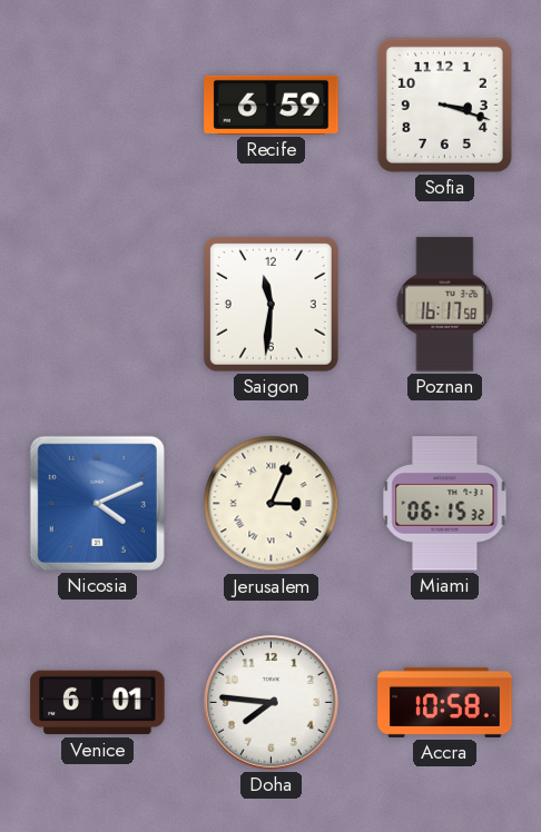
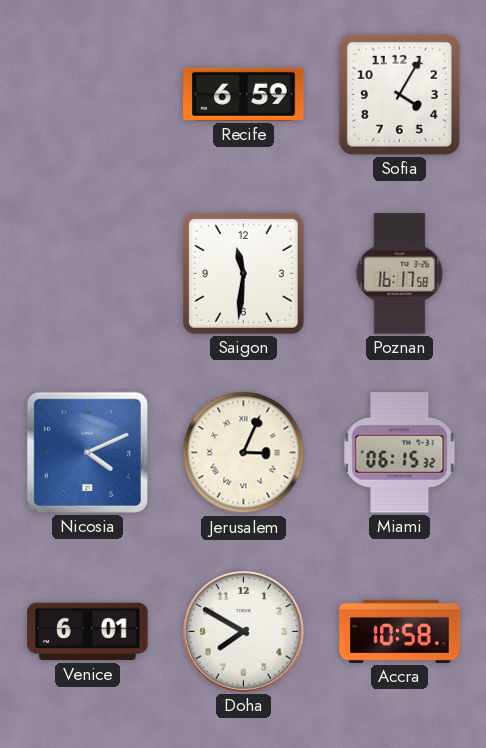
Sofia: 3:18 -> 4:05 (399, 94)
Doha: 7:46 -> 7:50 (244, 632)
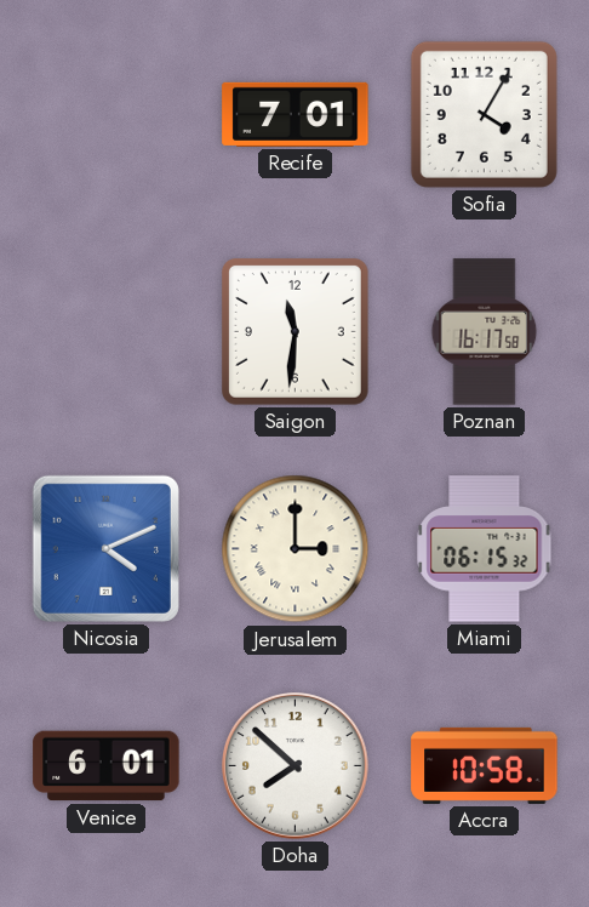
Recife: 6:59 -> 7:01 (296, 114)
Jerusalem: 3:04 -> 3:00 (296, 549)
Doha: 7:50 -> 7:52 (296, 766)
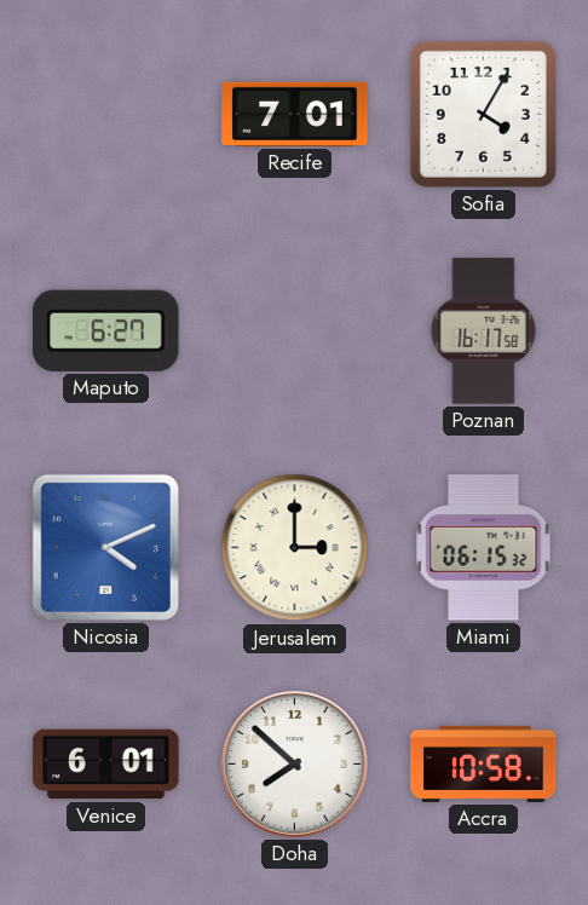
Maputo: none -> 6:27 (106, 330)
Saigon: 11:31 -> none (294, 331)
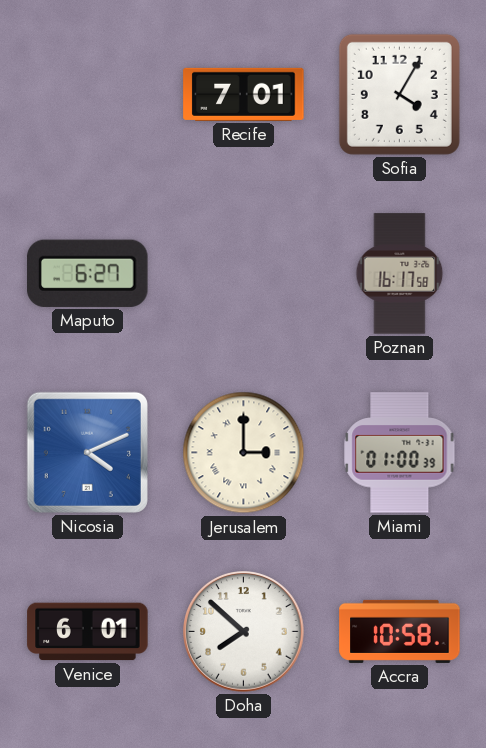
Miami: 06:15 -> 01:00 (400, 453)
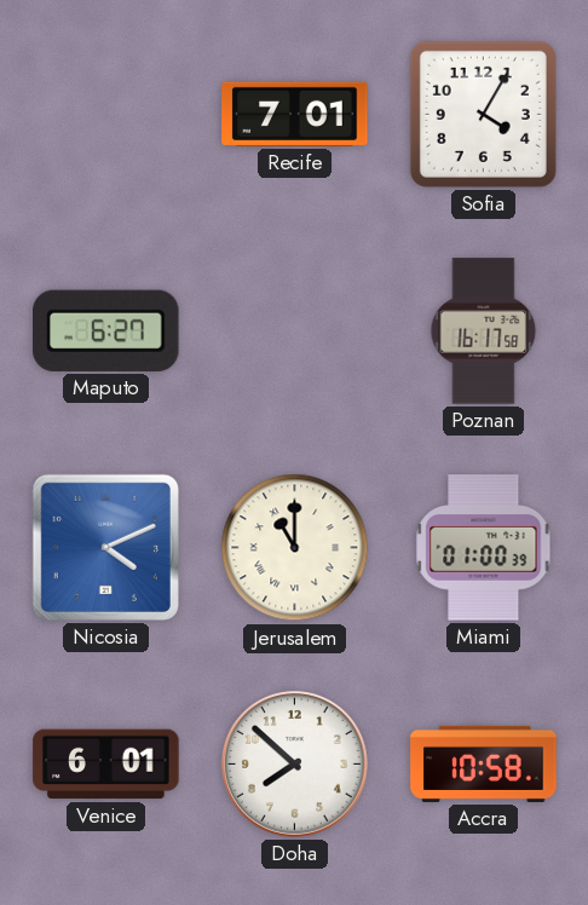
Jerusalem: 3:00 -> 11:00 (295, 548)
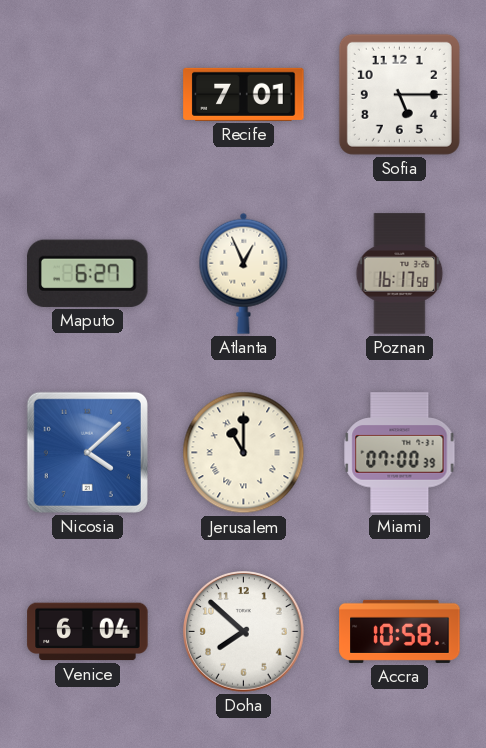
Sofia: 4:05 -> 5:15 (399, 94)
Atlanta: none -> 12:56 (244, 273)
Nicosia: 4:11 -> 4:08 (87, 452)
Miami: 01:00 -> 07:00 (400, 453)
Venice: 6:01 -> 6:04 (88, 632)
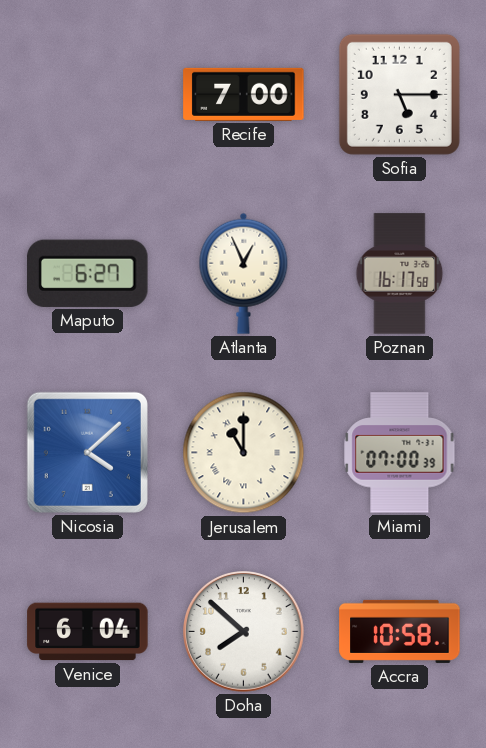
Recife: 7:01 -> 7:00 (244, 94)
